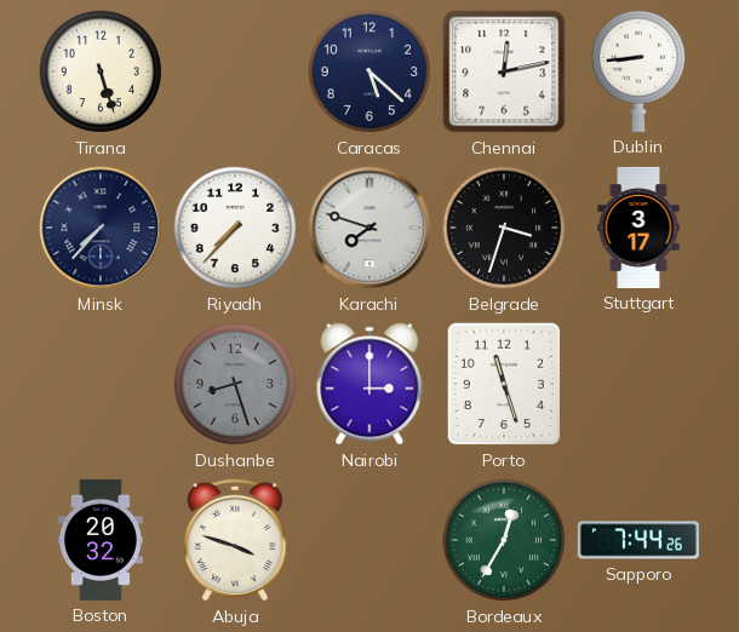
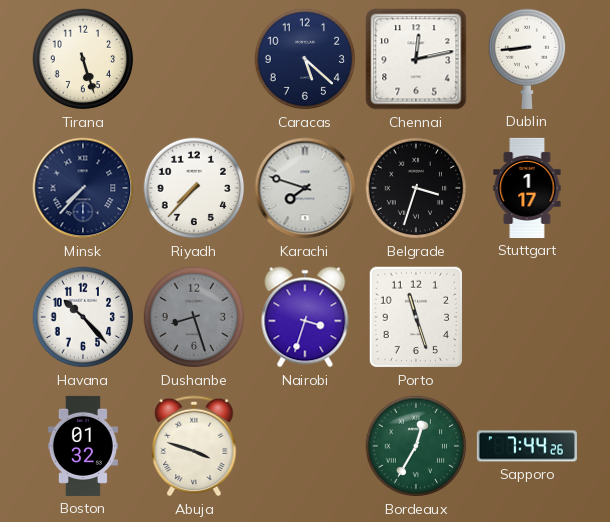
Stuttgart: 3:17 -> 1:17 (527, 188)
Havana: none -> 10:23 (83, 317)
Nairobi: 3:00 -> 3:33 (305, 317)
Boston: 20:32 -> 01:32 (83, 446)
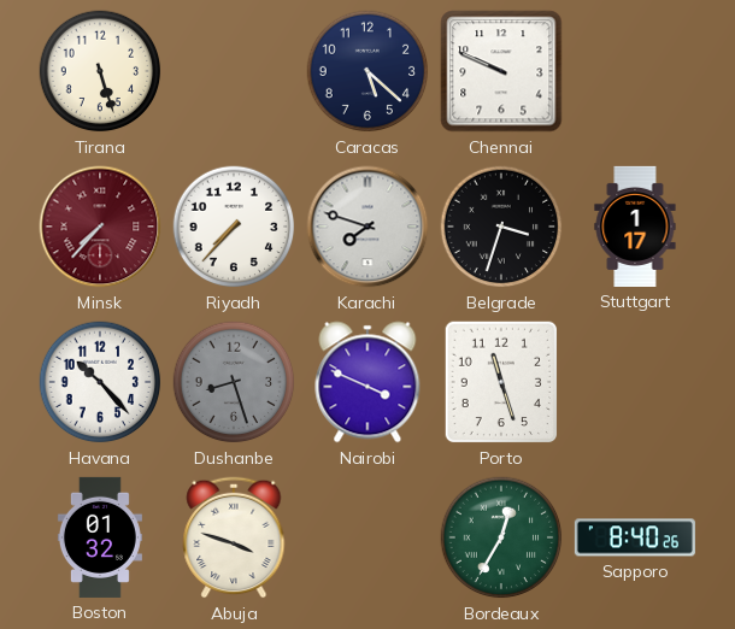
Chennai: 12:13 -> 9:49 (501, 71)
Dublin: 8:44 -> none (526, 59)
Minsk dial: navy -> burgundy (100, 227)
Nairobi: 3:33 -> 3:49 (367, 382)
Sapporo: 7:44 -> 8:40 (635, 537)
